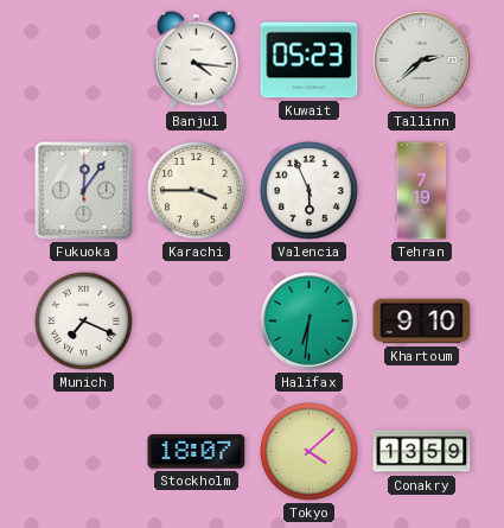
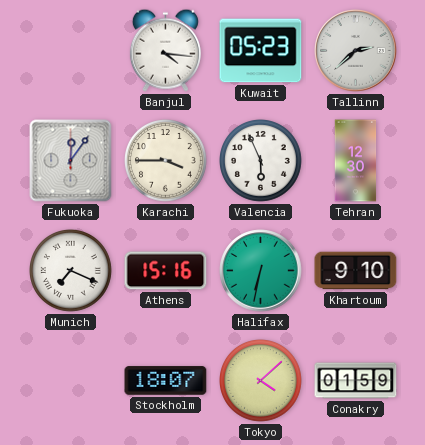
Tehran: 7:19 -> 12:30 (356, 161)
Athens: none -> 15:16 (166, 271)
Halifax: 6:31 -> 6:32 (261, 271)
Conakry: 13:59 -> 01:59 (356, 381)
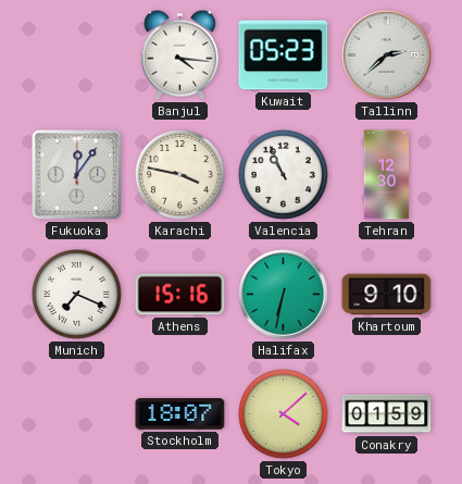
Karachi: 3:45 -> 3:47 (180, 175)
Valencia: 5:56 -> 10:56 (284, 175)
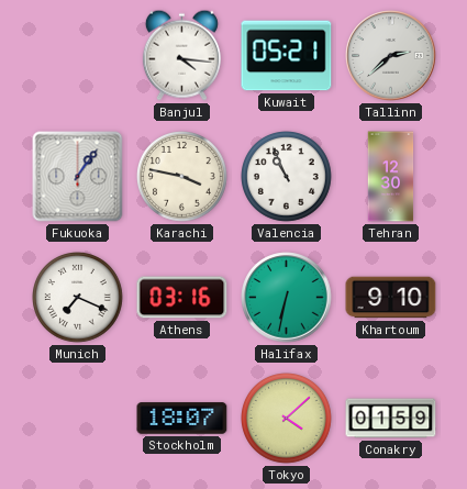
Kuwait: 05:23 -> 05:21 (287, 56)
Fukuoka: 12:06 -> 1:06 (78, 177)
Athens: 15:16 -> 03:16 (182, 298)
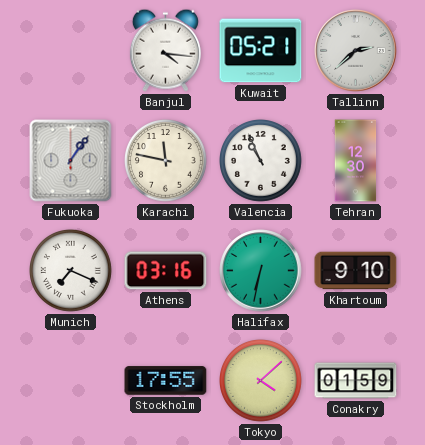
Karachi: 3:47 -> 11:47 (166, 161)
Stockholm: 18:07 -> 17:55 (166, 381)
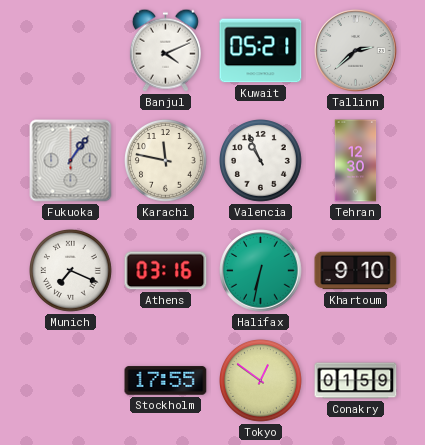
Banjul: 4:16 -> 4:11 (165, 50)
Tokyo: 4:08 -> 12:51 (261, 381)
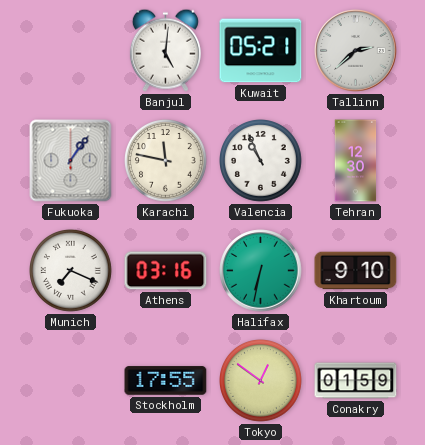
Banjul: 4:11 -> 5:01 (165, 50)
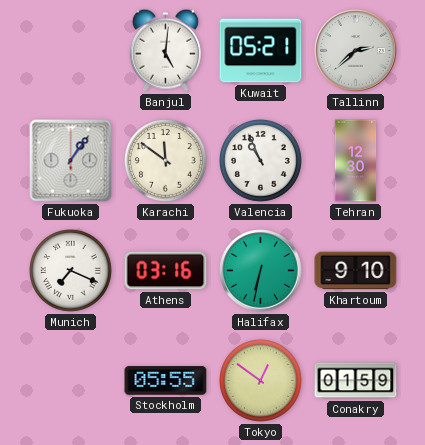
Karachi: 11:47 -> 11:51 (166, 161)
Stockholm: 17:55 -> 05:55 (166, 381)
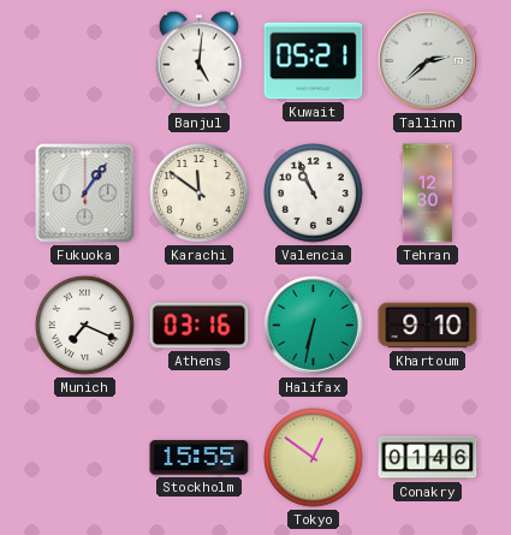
Stockholm: 05:55 -> 15:55 (200, 458)
Conakry: 01:59 -> 01:46 (428, 458)
